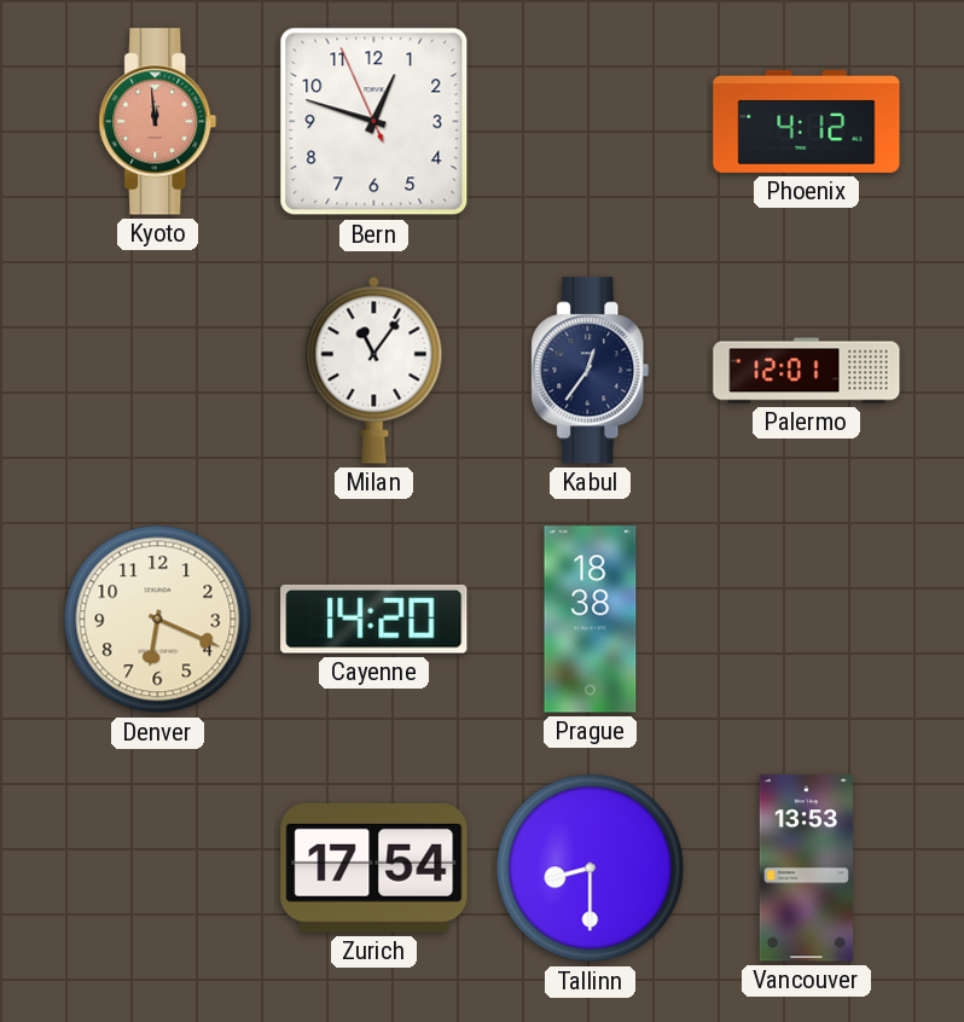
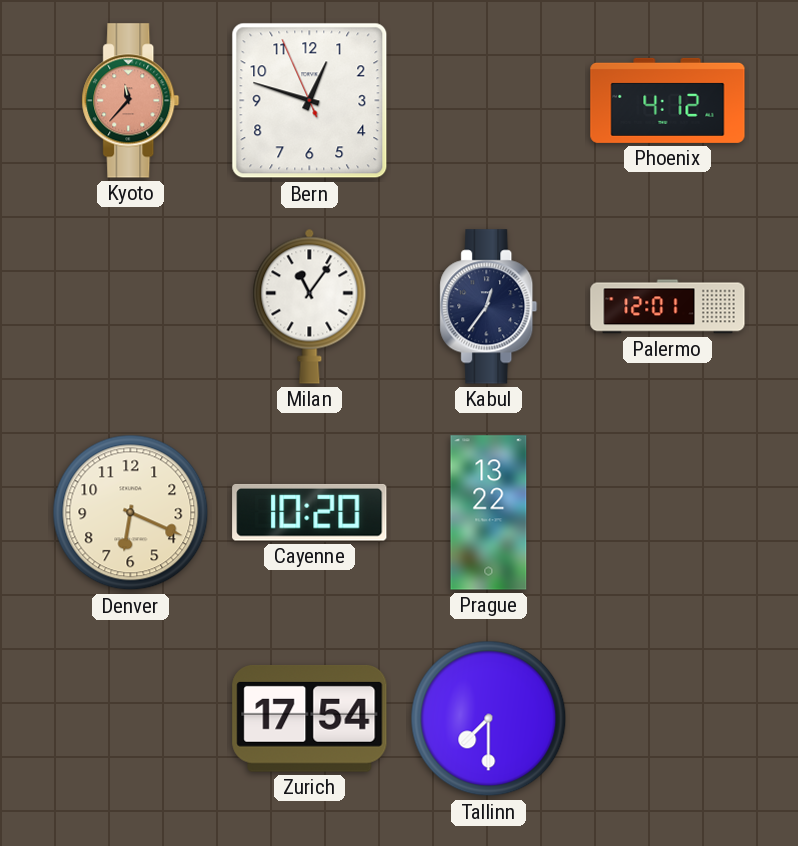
Kyoto: 11:59 -> 11:37 (131, 101)
Cayenne: 14:20 -> 10:20 (310, 512)
Prague: 18:38 -> 13:22 (489, 513)
Tallinn: 8:30 -> 7:30 (489, 719)
Vancouver: 13:53 -> none (806, 869)
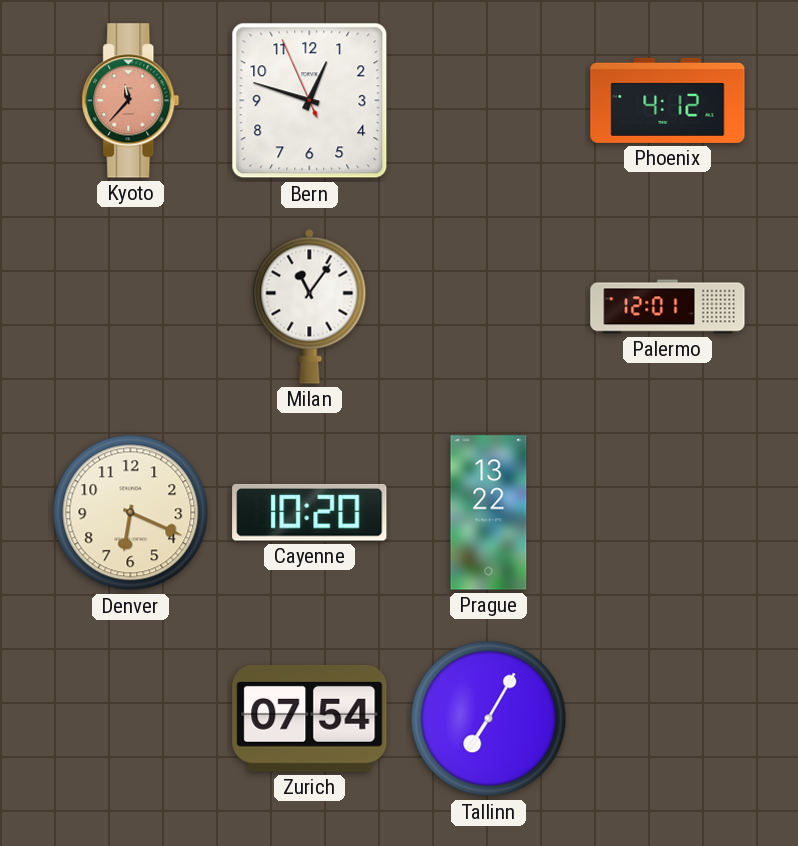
Kabul: 12:36 -> none (489, 307)
Zurich: 17:54 -> 07:54 (310, 718)
Tallinn: 7:30 -> 7:05 (489, 719)
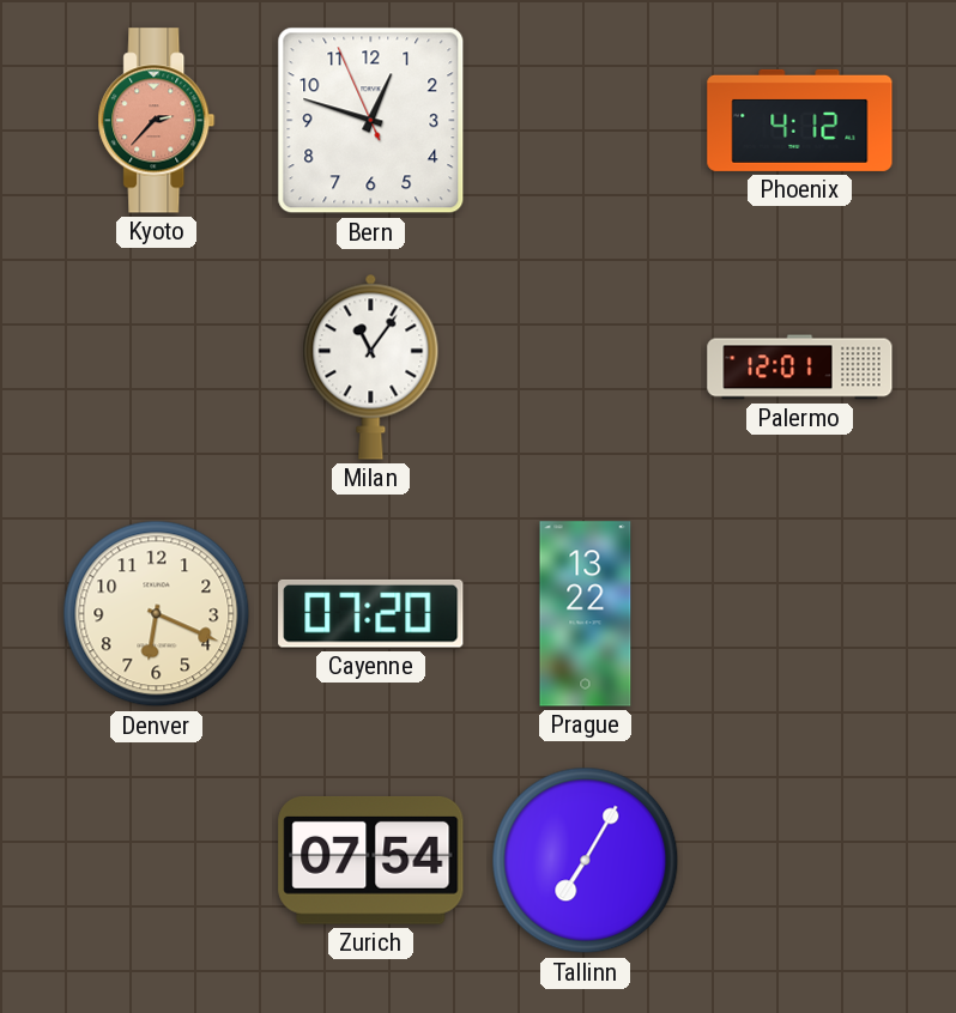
Kyoto: 11:37 -> 2:37 (157, 121)
Cayenne: 10:20 -> 07:20 (371, 613)
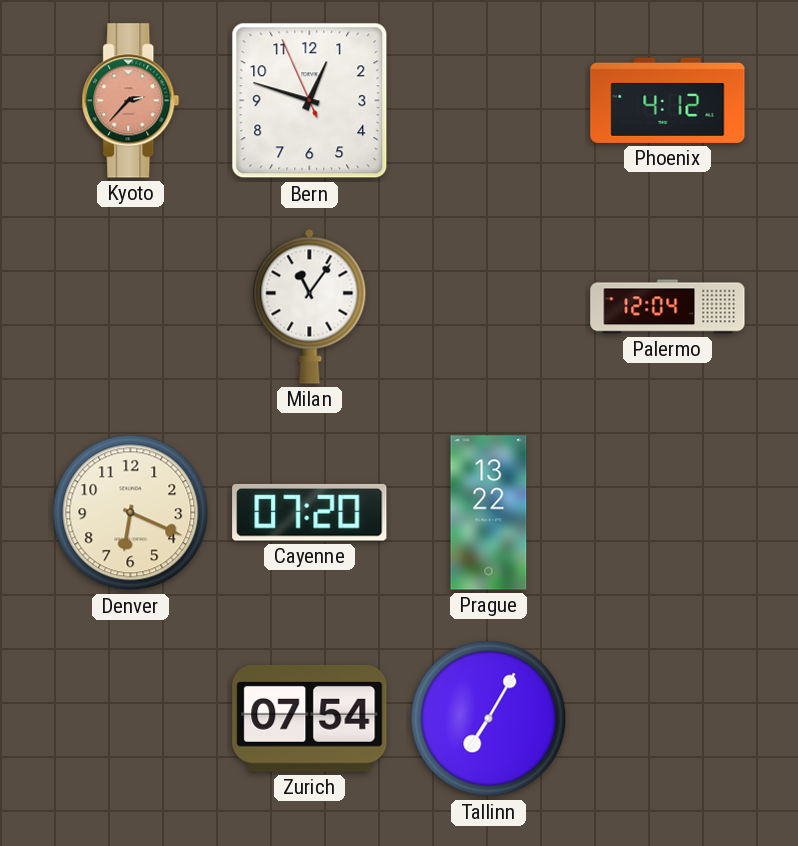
Palermo: 12:01 -> 12:04 (668, 307)
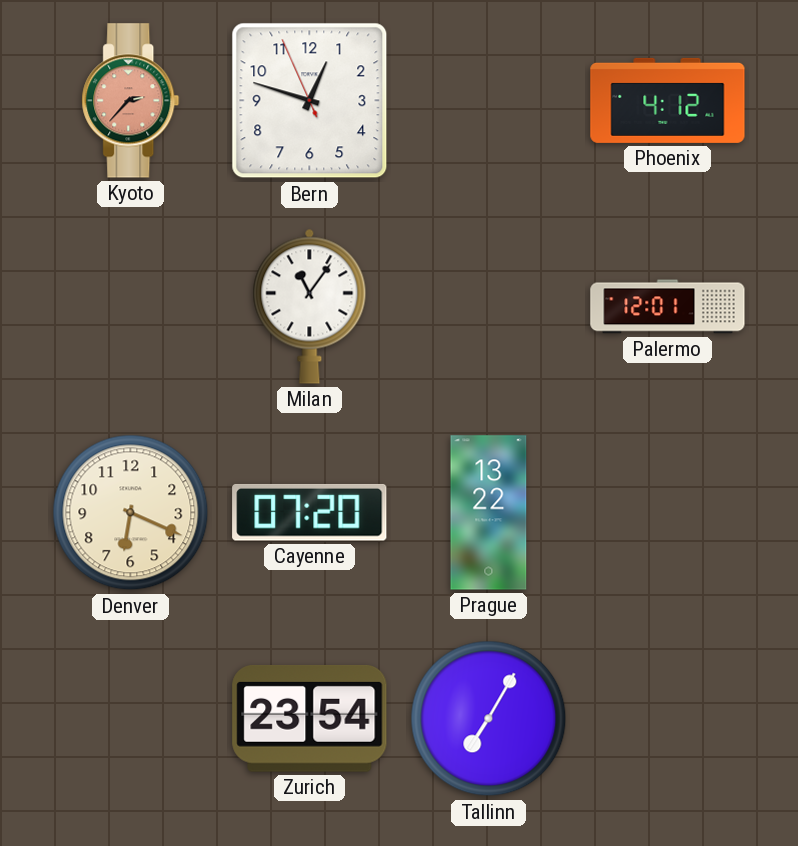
Palermo: 12:04 -> 12:01 (668, 307)
Zurich: 07:54 -> 23:54 (310, 718)
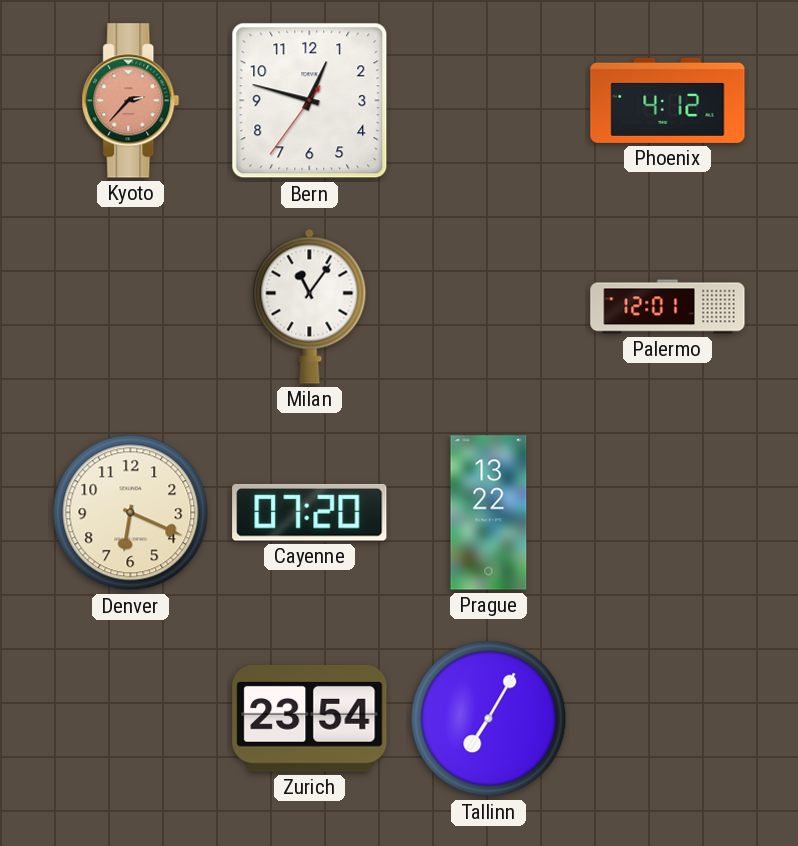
Bern: 12:47:56 -> 12:47:36 (310, 101)
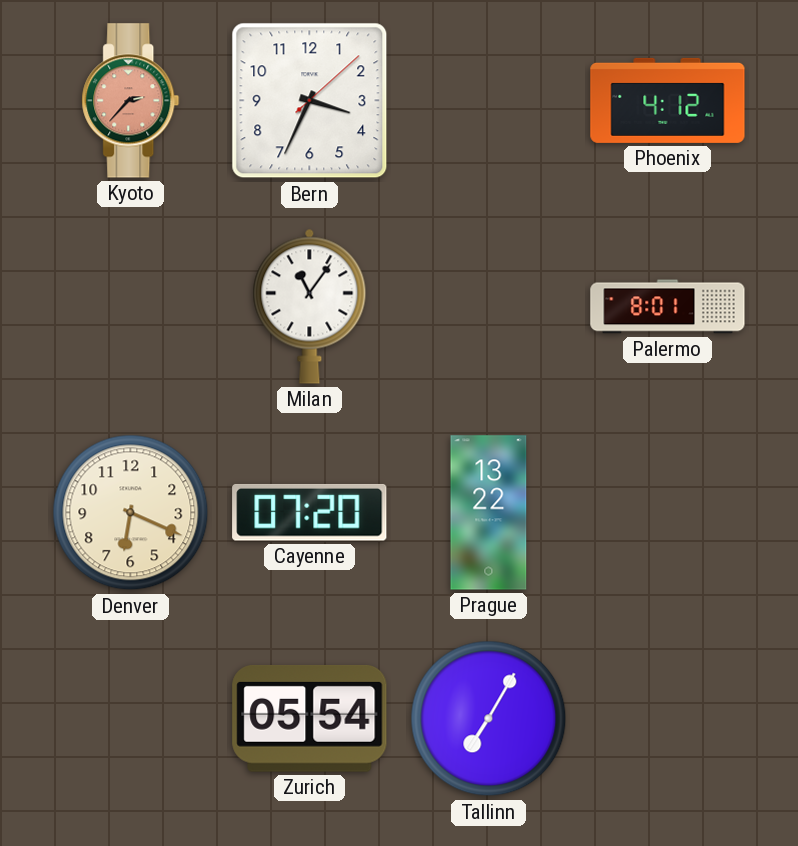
Bern: 12:47 -> 3:34 (310, 101)
Palermo: 12:01 -> 8:01 (668, 307)
Zurich: 23:54 -> 05:54 (310, 718)
